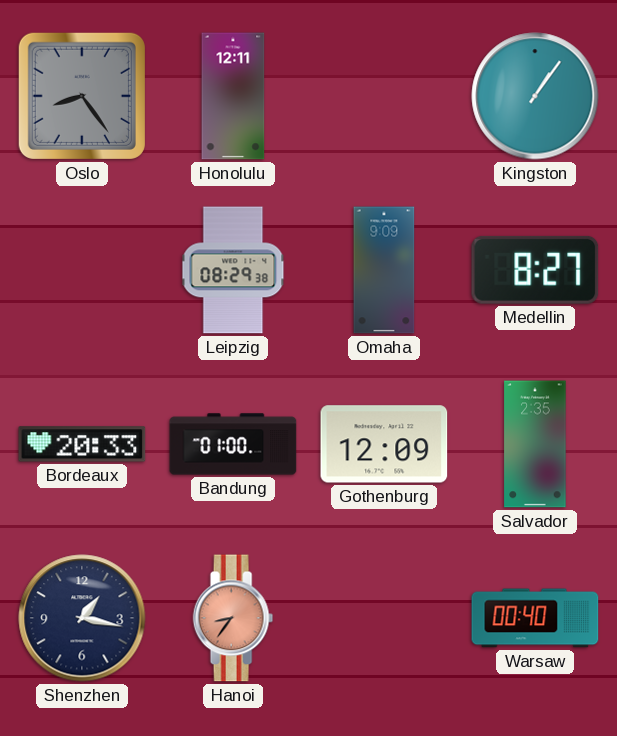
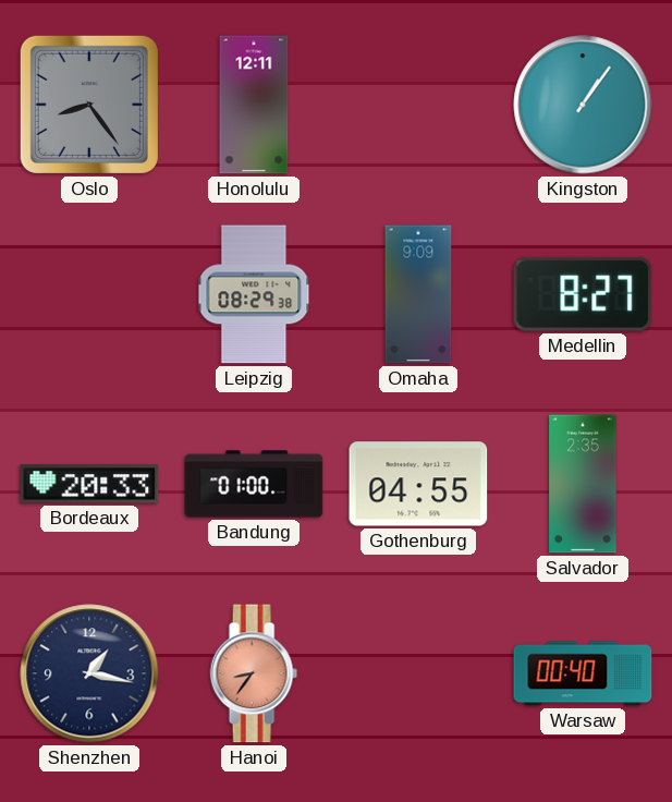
Gothenburg: 12:09 -> 04:55 (418, 484)
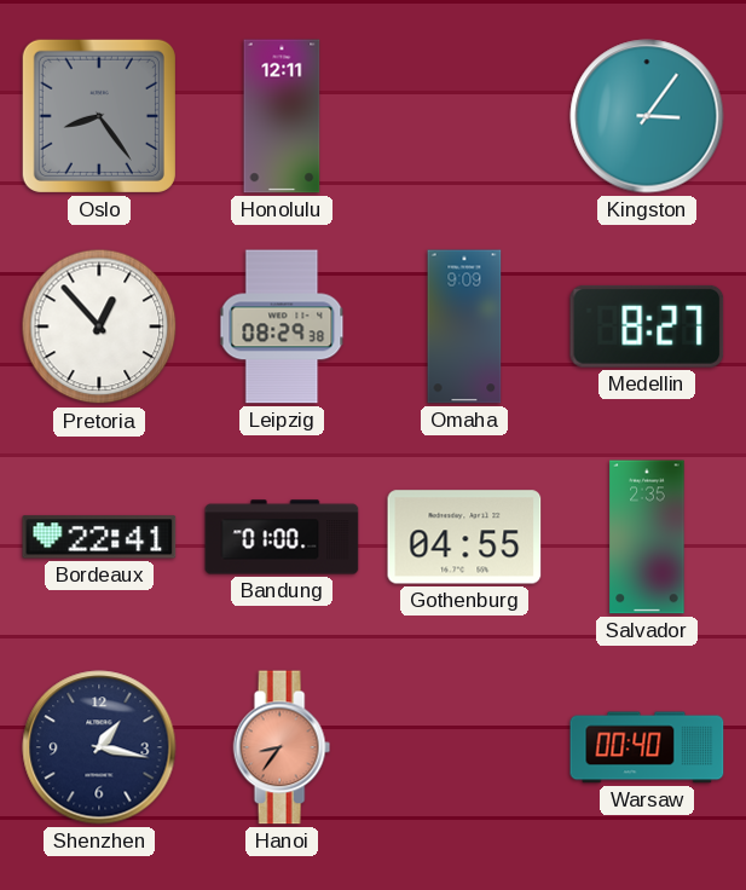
Kingston: 1:06 -> 3:06 (647, 116)
Pretoria: none -> 12:53 (99, 326)
Bordeaux: 20:33 -> 22:41 (99, 537)
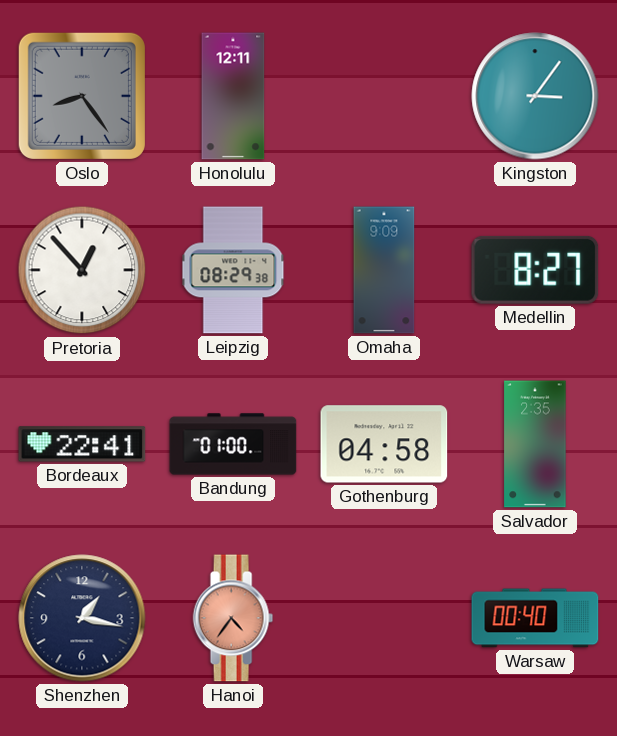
Gothenburg: 04:55 -> 04:58 (384, 444)
Hanoi: 8:36 -> 4:36 (233, 618)
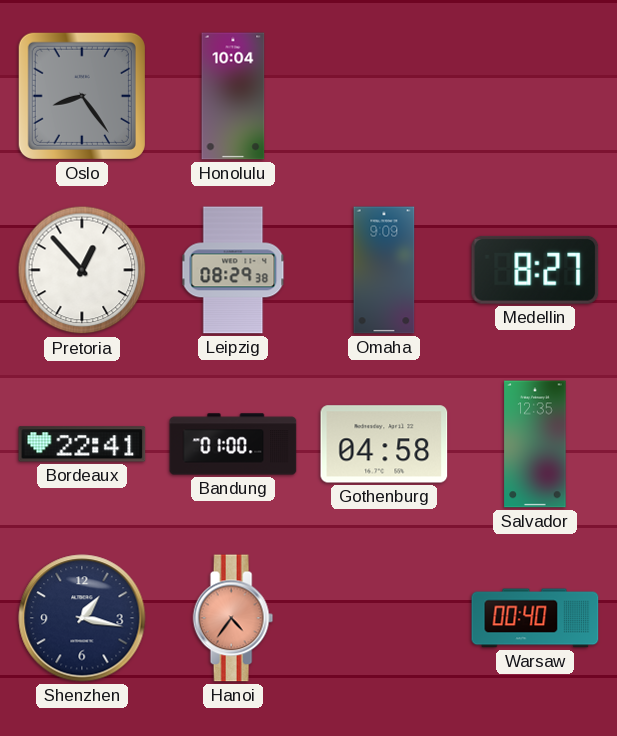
Honolulu: 12:11 -> 10:04 (233, 96)
Kingston: 3:06 -> none (535, 96)
Salvador: 2:35 -> 12:35 (535, 444)
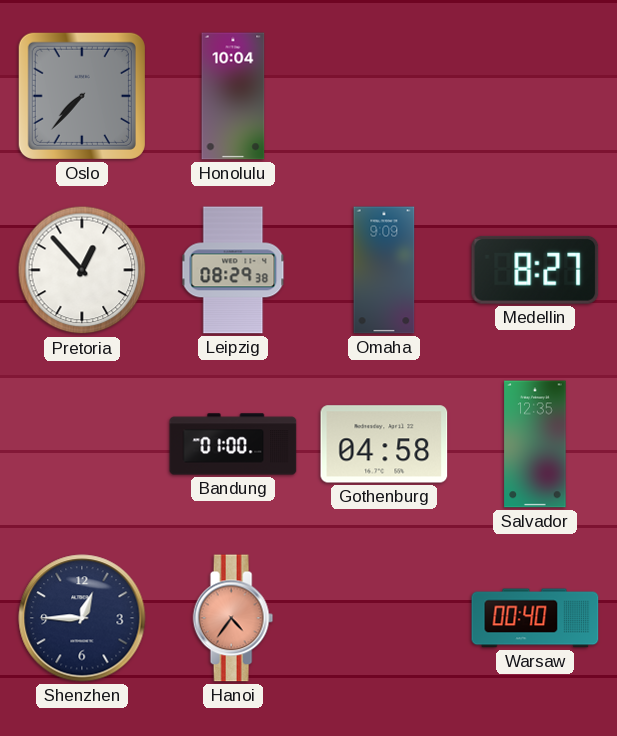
Oslo: 8:24 -> 7:37 (82, 96)
Bordeaux: 22:41 -> none (82, 444)
Shenzhen: 1:17 -> 12:45 (82, 618)
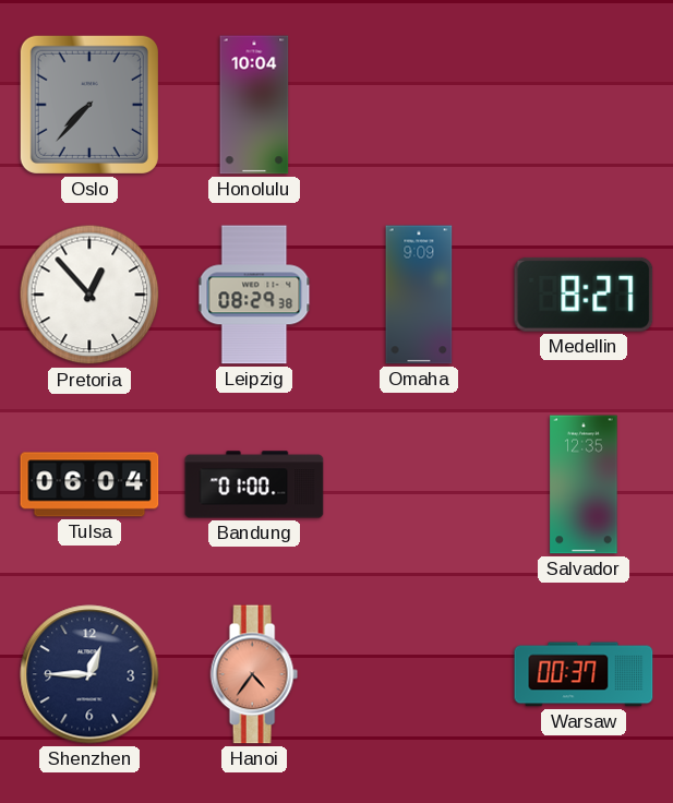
Tulsa: none -> 06:04 (89, 484)
Gothenburg: 04:58 -> none (384, 444)
Warsaw: 00:40 -> 00:37 (584, 674)
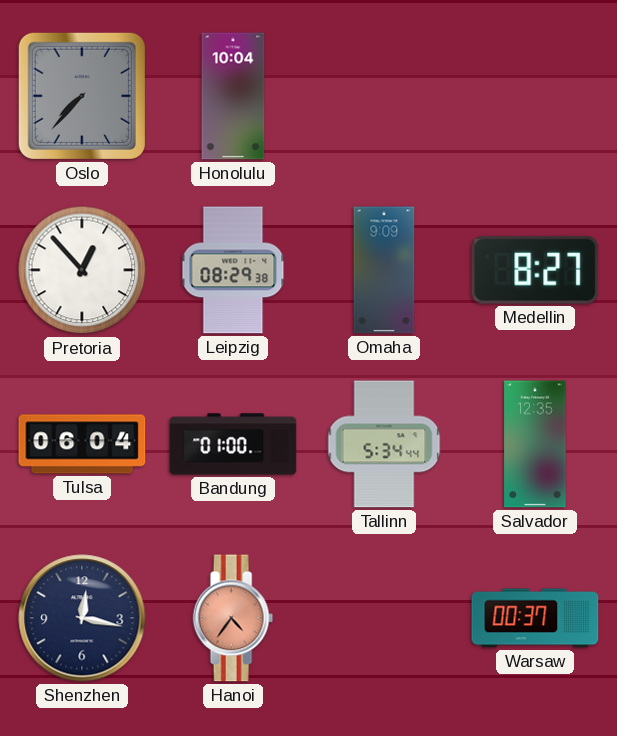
Tallinn: none -> 5:34 (384, 444)
Shenzhen: 12:45 -> 12:17 (82, 618)
